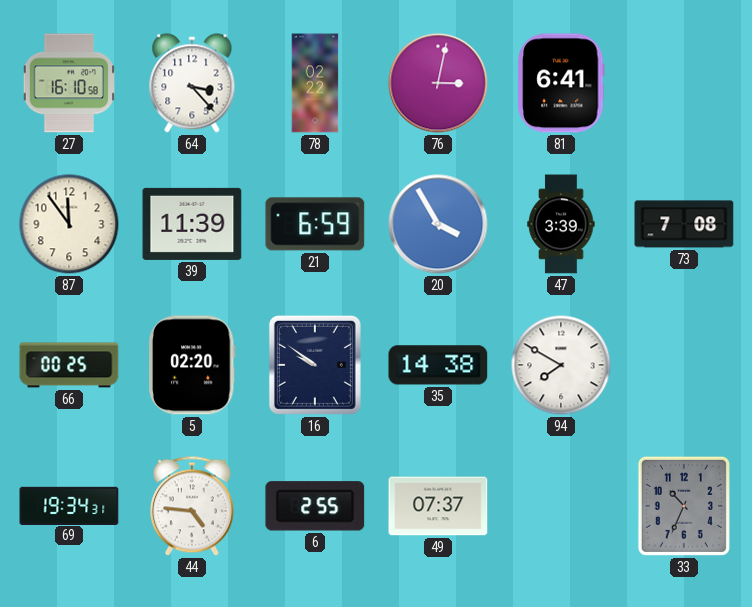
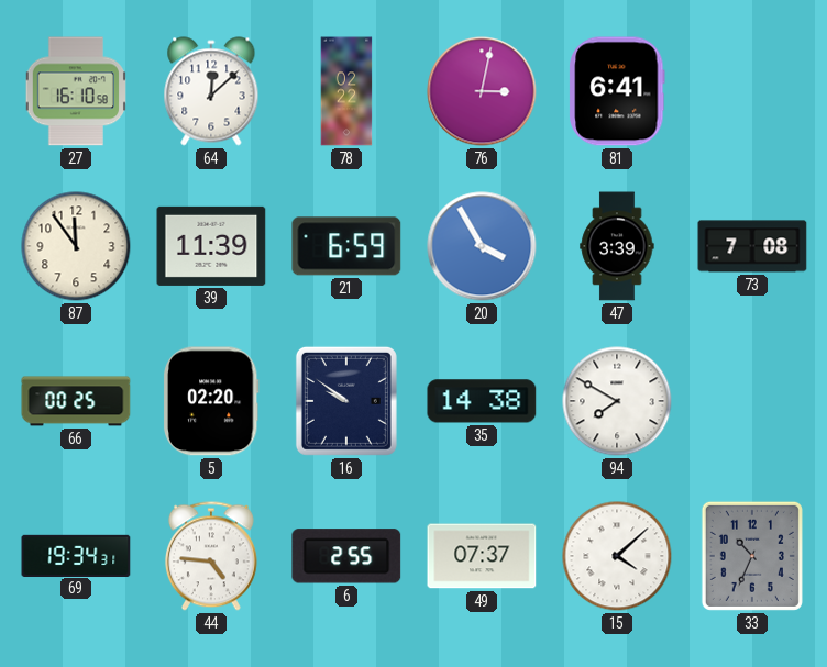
64: 3:23 -> 12:08 (211, 91)
15: none -> 4:08 (617, 556)
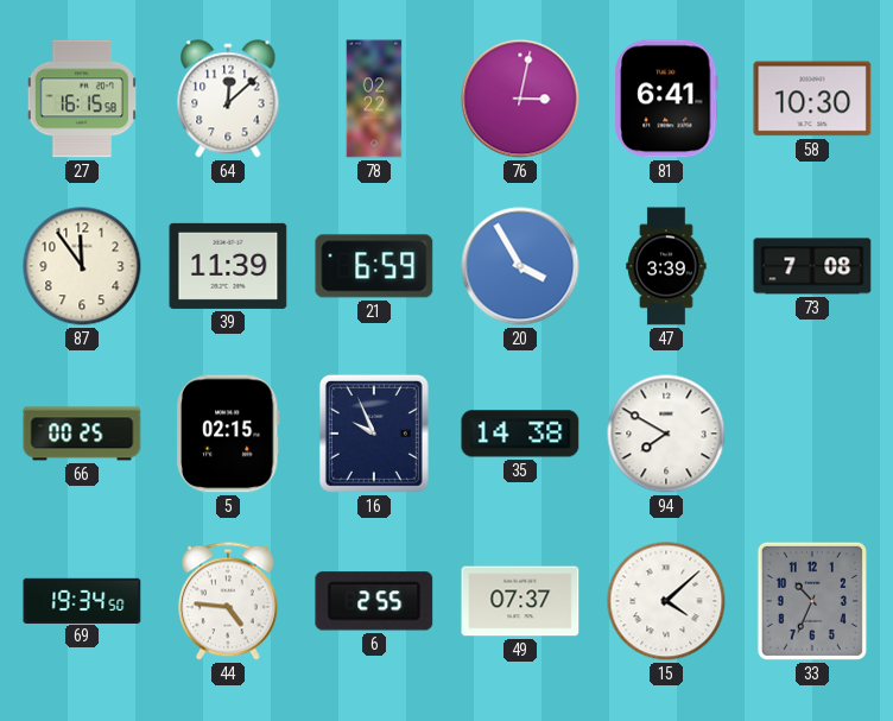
27: 16:10 -> 16:15 (81, 99)
58: none -> 10:30 (812, 99)
5: 02:20 -> 02:15 (228, 434)
16: 9:51 -> 9:56 (374, 434)
69: 19:34:31 -> 19:34:50 (82, 600)
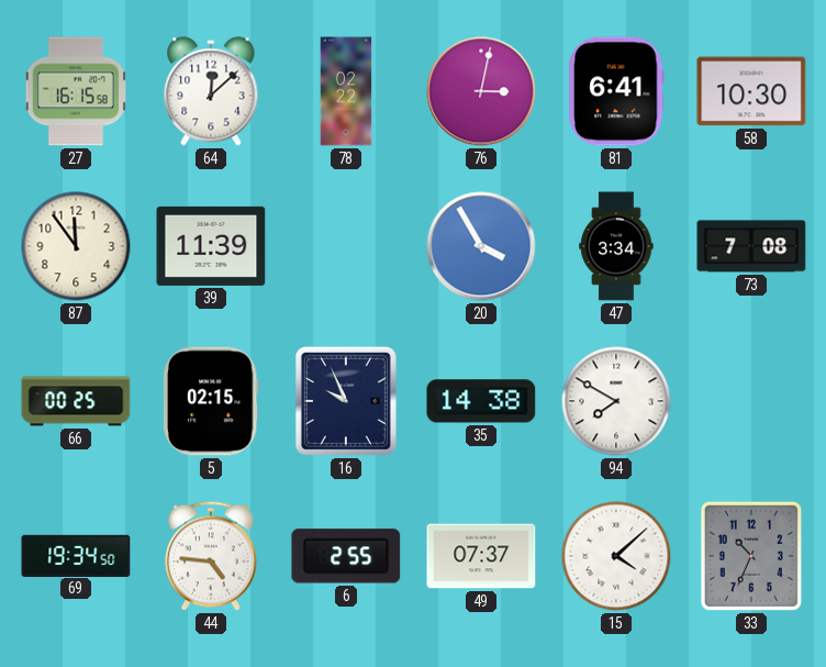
21: 6:59 -> none (374, 266)
47: 3:39 -> 3:34 (616, 246)
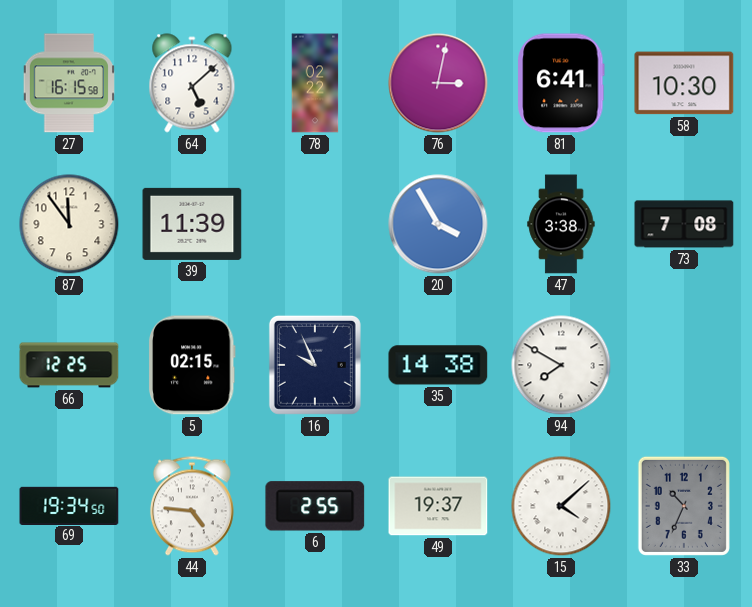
64: 12:08 -> 5:08 (192, 83)
47: 3:34 -> 3:38 (561, 224)
66: 00:25 -> 12:25 (69, 365)
49: 07:37 -> 19:37 (438, 506)
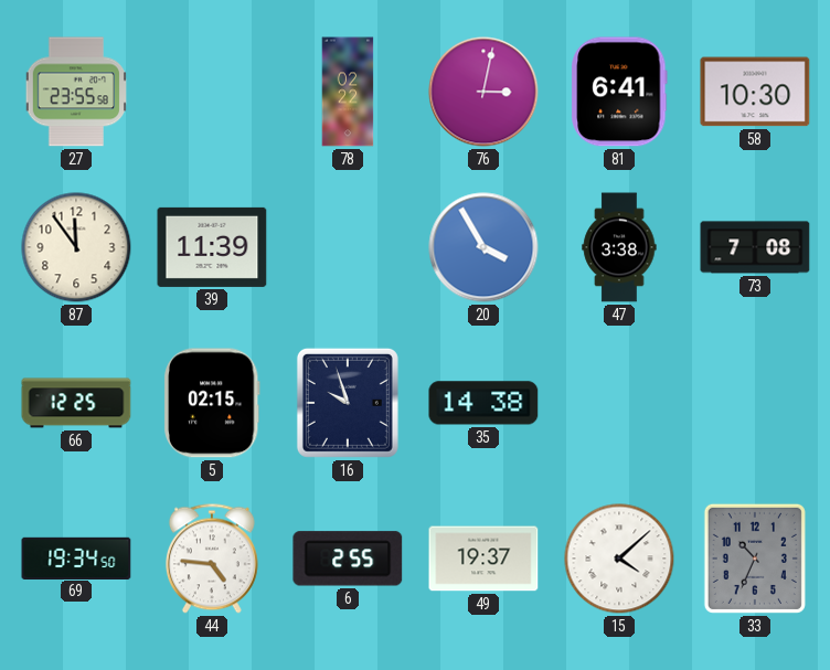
27: 16:15 -> 23:55 (75, 92)
64: 5:08 -> none (192, 83)
16: 9:56 -> 9:57 (348, 403)
94: 7:50 -> none (561, 365)
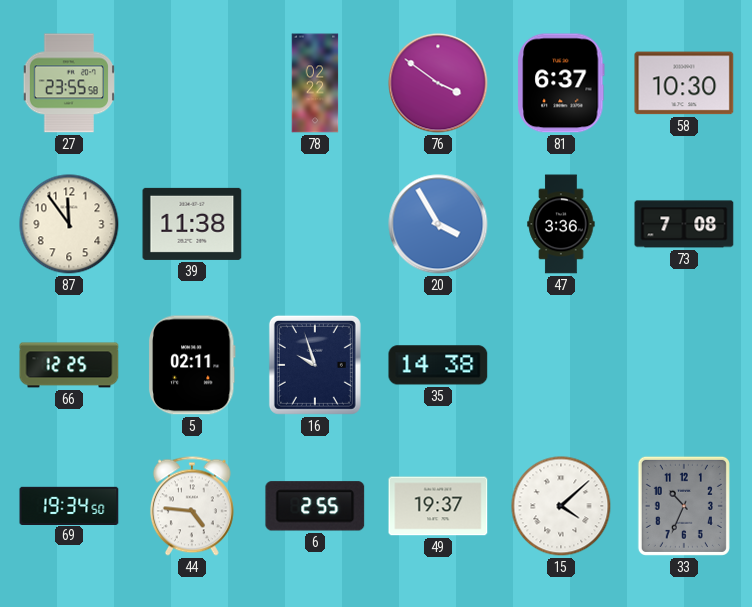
76: 3:02 -> 3:51 (438, 83)
81: 6:41 -> 6:37 (561, 83)
39: 11:39 -> 11:38 (192, 224)
47: 3:38 -> 3:36 (561, 224)
5: 02:15 -> 02:11 (192, 365)
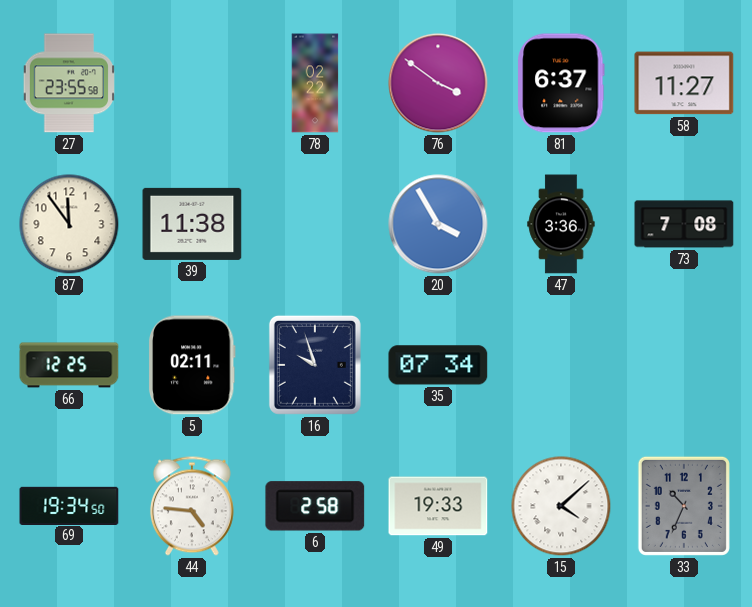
58: 10:30 -> 11:27 (684, 83)
35: 14:38 -> 07:34 (438, 365)
6: 2:55 -> 2:58 (315, 506)
49: 19:37 -> 19:33 (438, 506)
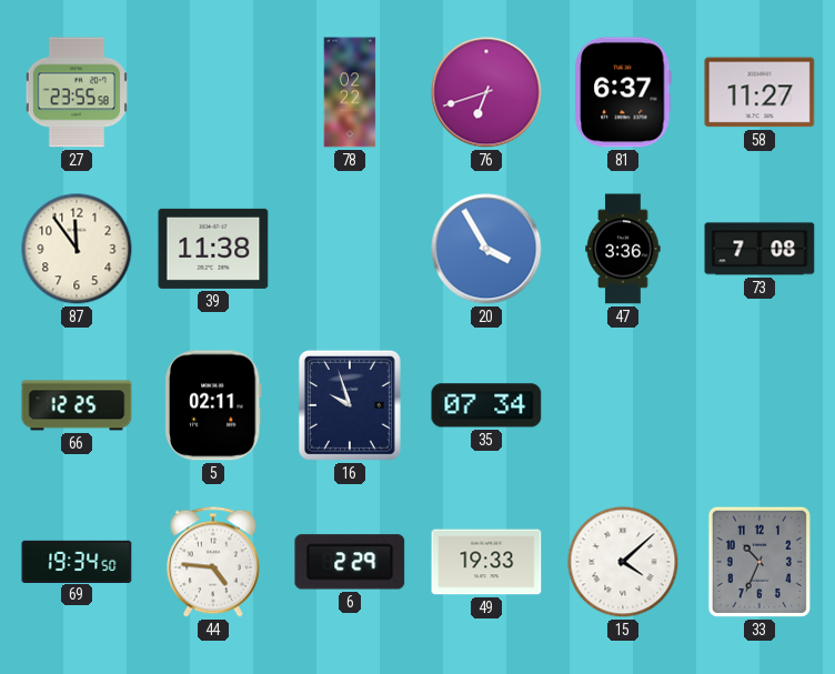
76: 3:51 -> 6:42 (486, 92)
6: 2:58 -> 2:29 (350, 562)
